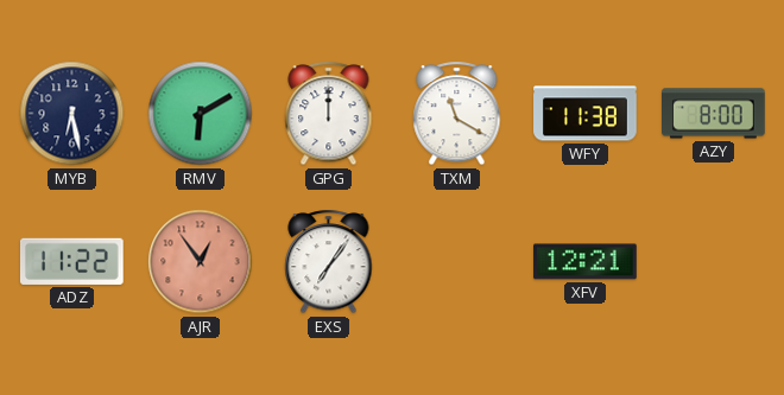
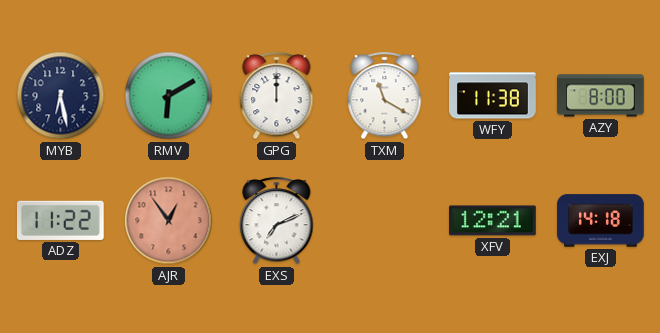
EXS: 7:06 -> 7:11 (277, 221)
EXJ: none -> 14:18 (601, 221)
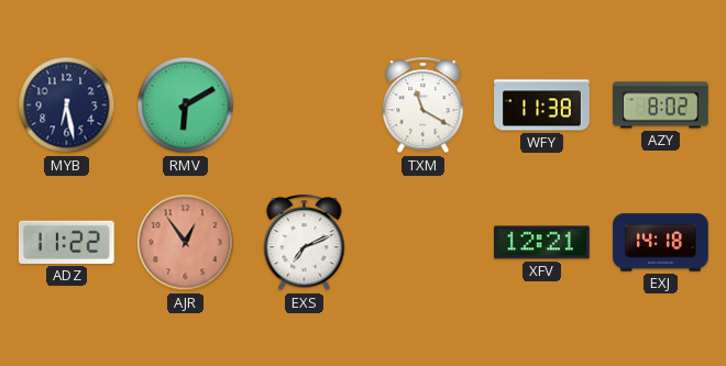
GPG: 12:00 -> none (277, 96)
AZY: 8:00 -> 8:02 (661, 106)
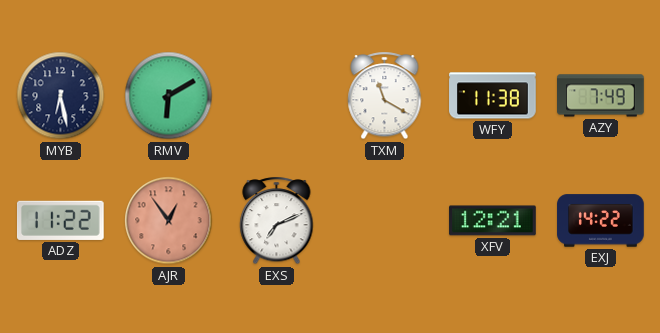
AZY: 8:02 -> 7:49 (601, 96)
EXJ: 14:18 -> 14:22 (601, 221)
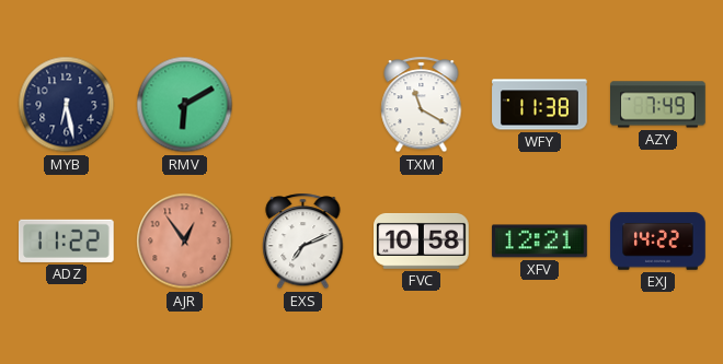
FVC: none -> 10:58 (422, 240)
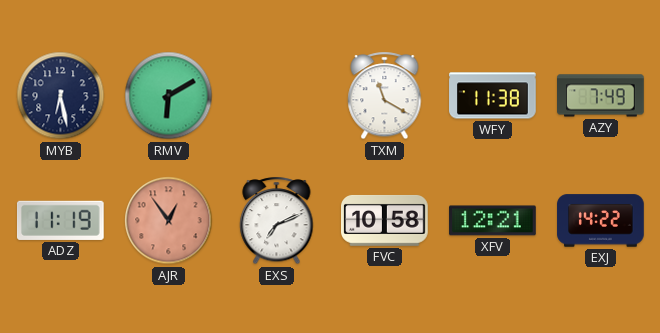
ADZ: 11:22 -> 11:19 (60, 220)
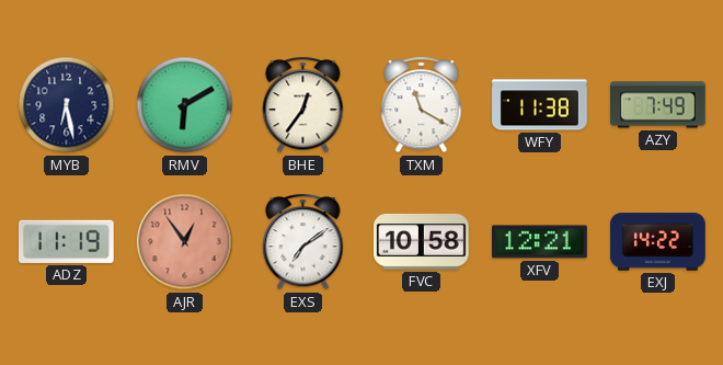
BHE: none -> 12:36 (303, 105)
EXS: 7:11 -> 7:09 (303, 242)
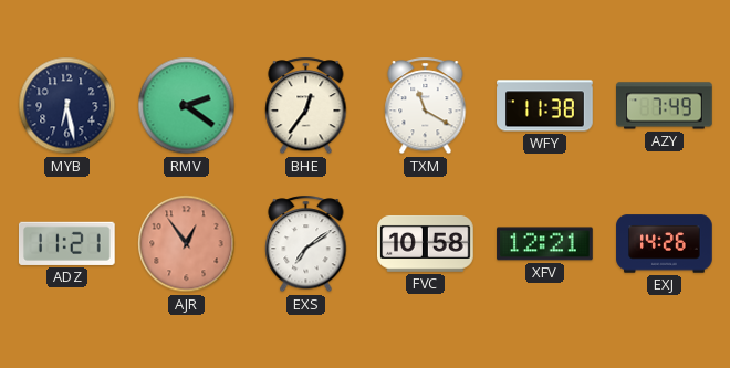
RMV: 6:10 -> 2:21 (187, 106)
ADZ: 11:19 -> 11:21 (66, 243)
EXJ: 14:22 -> 14:26 (665, 244)
